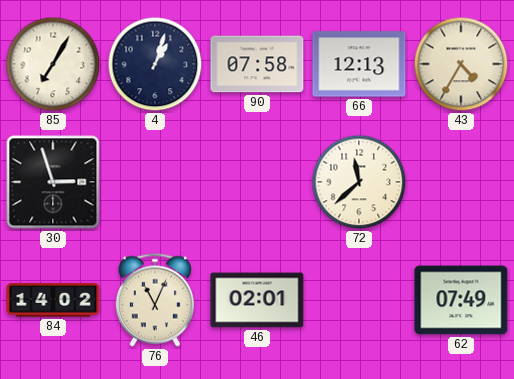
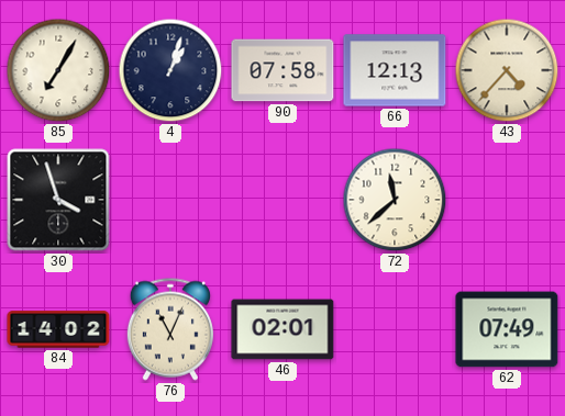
43: 4:35 -> 4:37 (507, 70)
30: 2:57 -> 3:57 (58, 200)
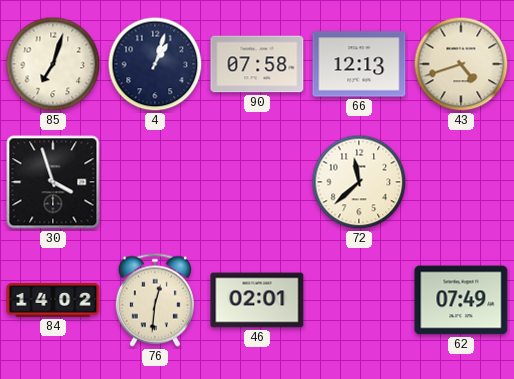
85: 7:05 -> 7:03 (53, 64)
43: 4:37 -> 4:42 (461, 64)
76: 11:04 -> 12:31 (155, 300)
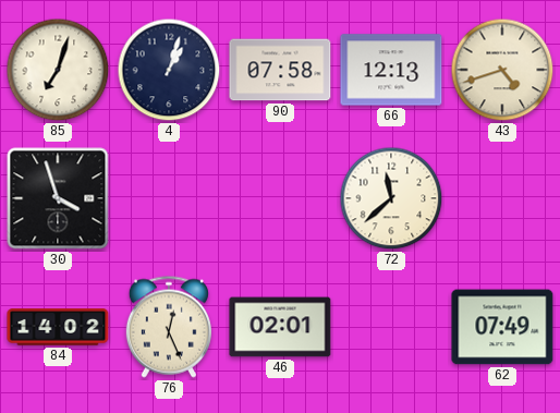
76: 12:31 -> 12:26 (169, 327)
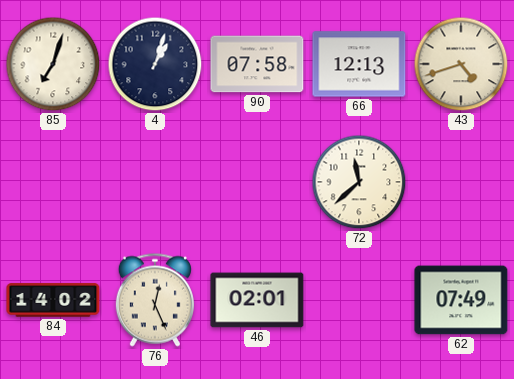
30: 3:57 -> none (58, 198)
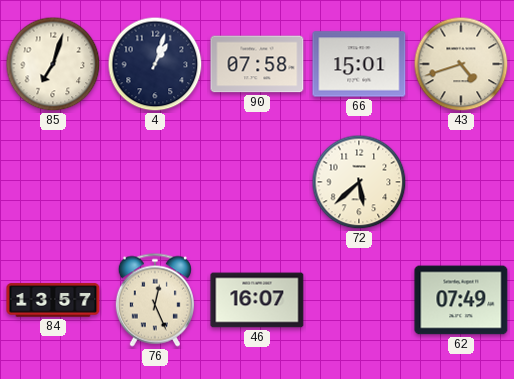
66: 12:13 -> 15:01 (359, 64)
72: 11:38 -> 5:38 (359, 182)
84: 14:02 -> 13:57 (53, 300)
46: 02:01 -> 16:07 (257, 300)
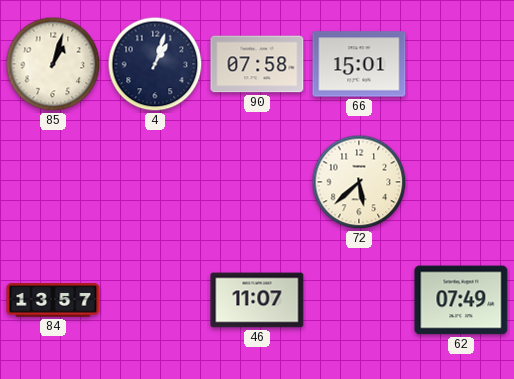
85: 7:03 -> 1:03 (53, 64)
43: 4:42 -> none (461, 64)
76: 12:26 -> none (155, 300)
46: 16:07 -> 11:07 (257, 300)
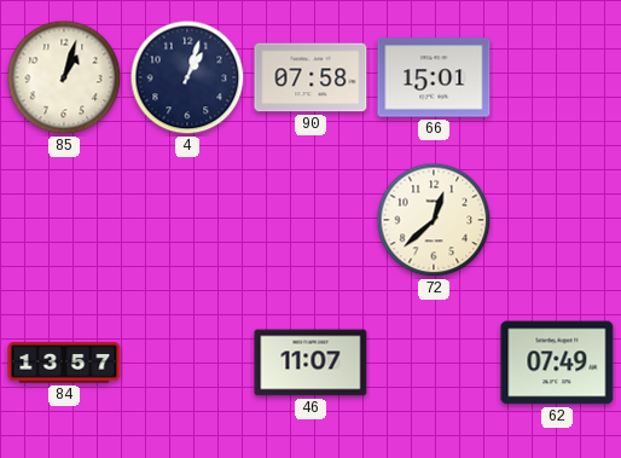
72: 5:38 -> 12:38 (434, 220)
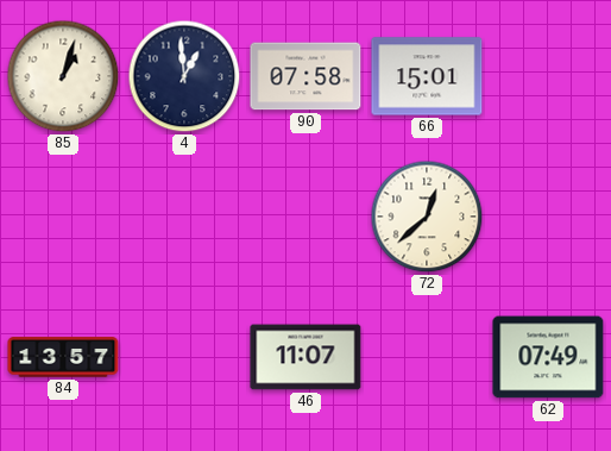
4: 1:03 -> 12:59 (184, 76)
